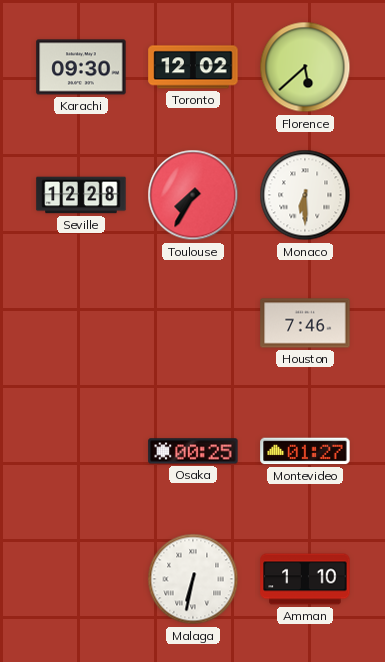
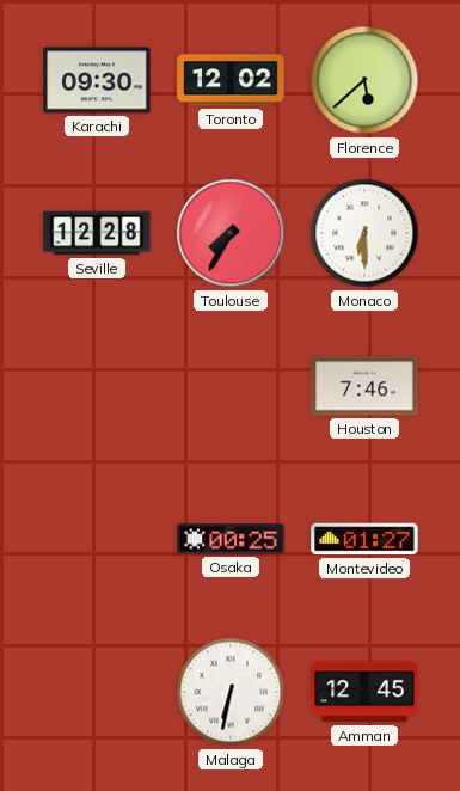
Amman: 1:10 -> 12:45 (364, 692)
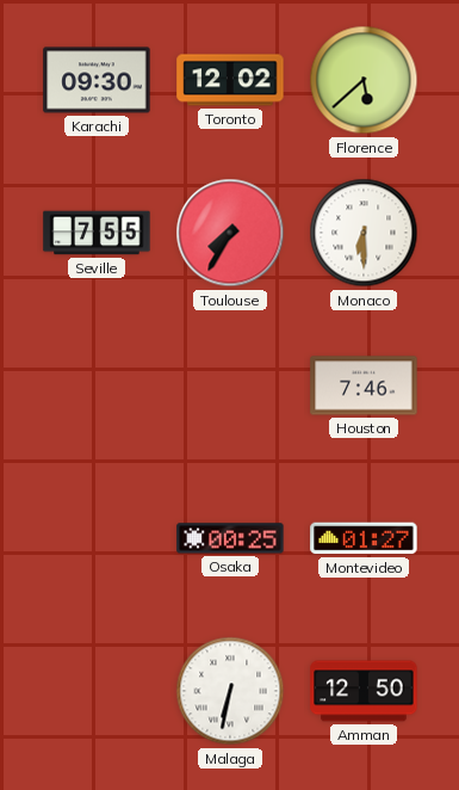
Seville: 12:28 -> 7:55 (97, 233)
Amman: 12:45 -> 12:50 (364, 691)
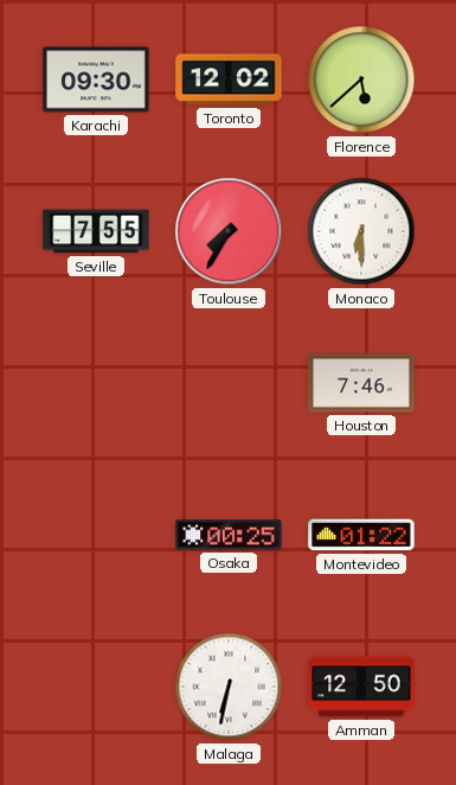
Montevideo: 01:27 -> 01:22 (361, 535)
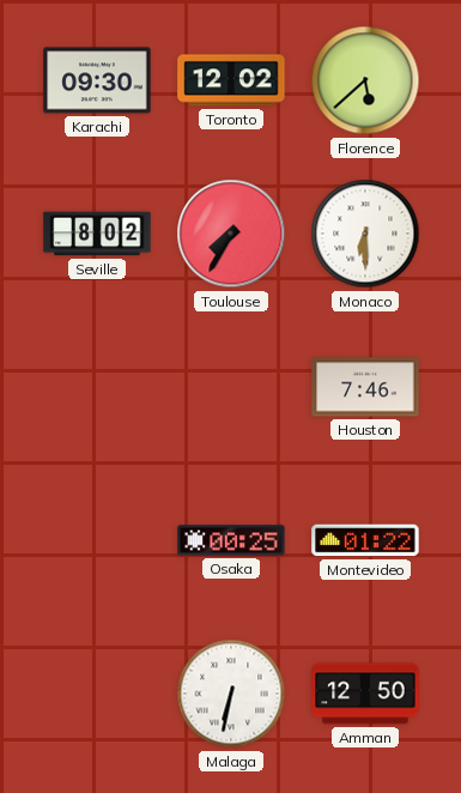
Seville: 7:55 -> 8:02 (97, 234)
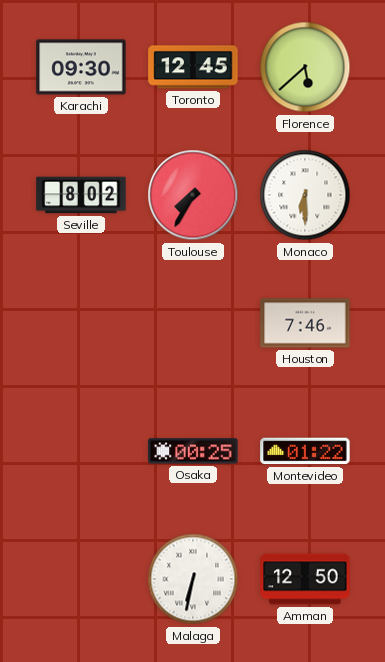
Toronto: 12:02 -> 12:45 (193, 67)
